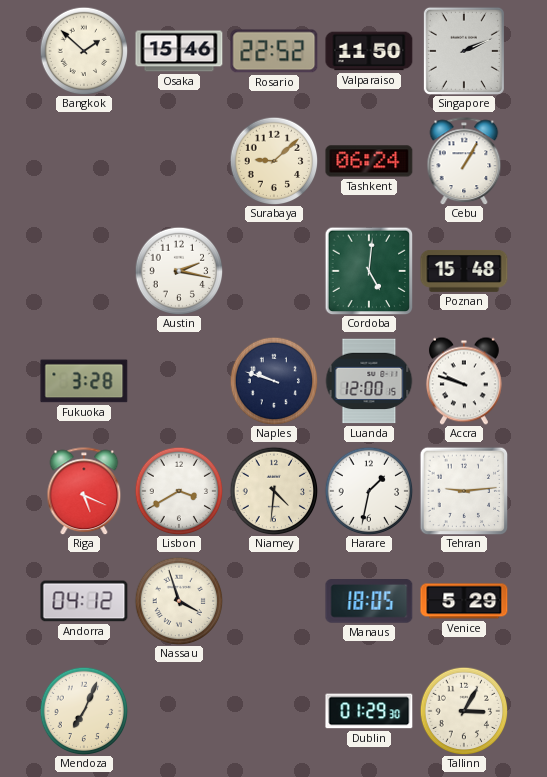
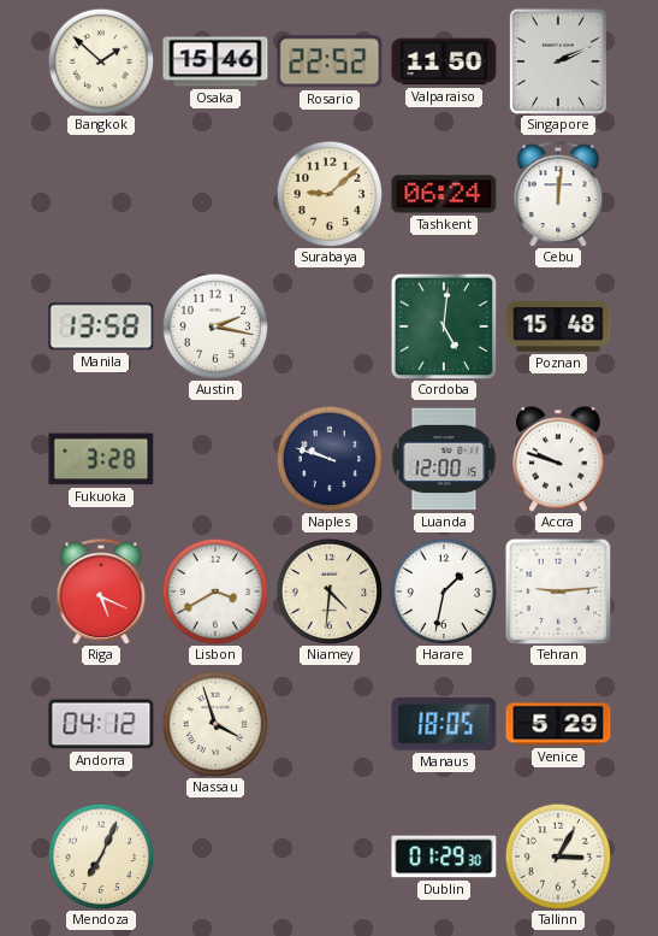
Cebu: 1:05 -> 12:01 (558, 194)
Manila: none -> 13:58 (101, 326)
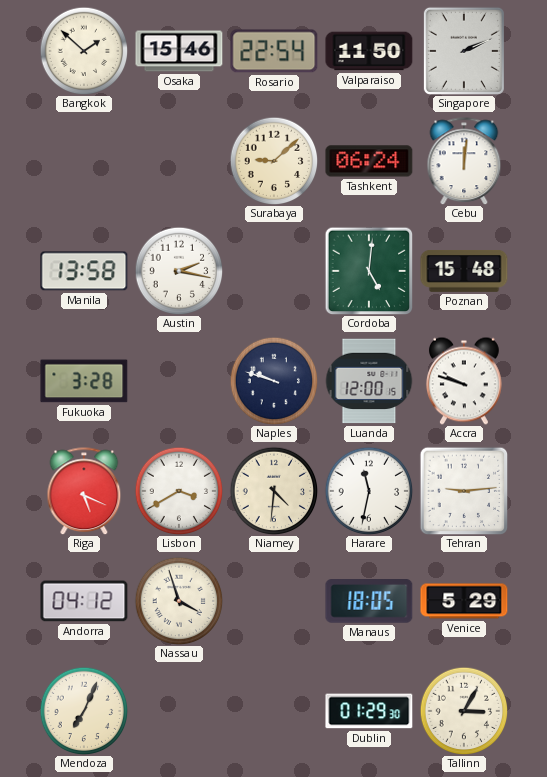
Rosario: 22:52 -> 22:54 (274, 51)
Harare: 1:32 -> 11:32 (369, 491)
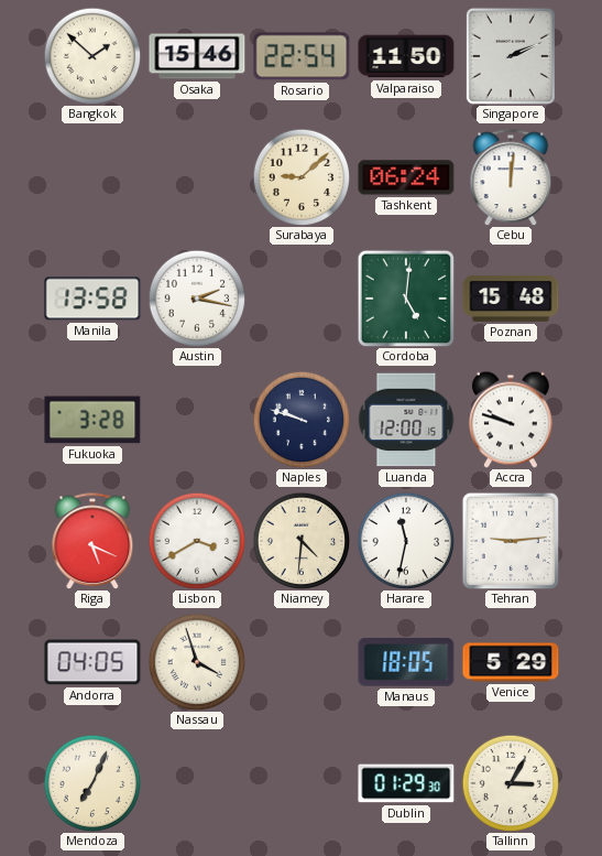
Andorra: 04:12 -> 04:05 (92, 662)
